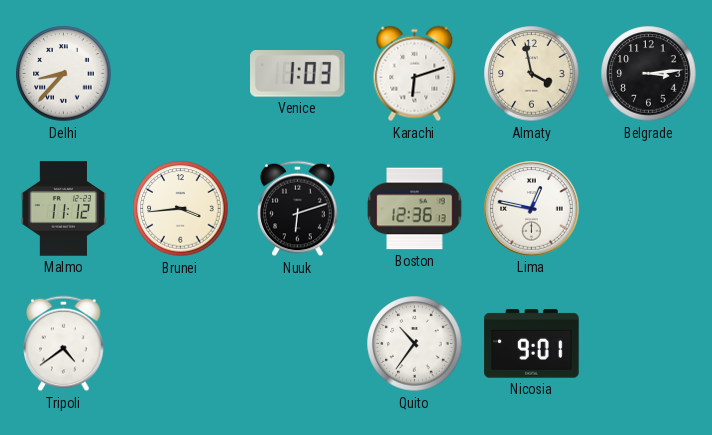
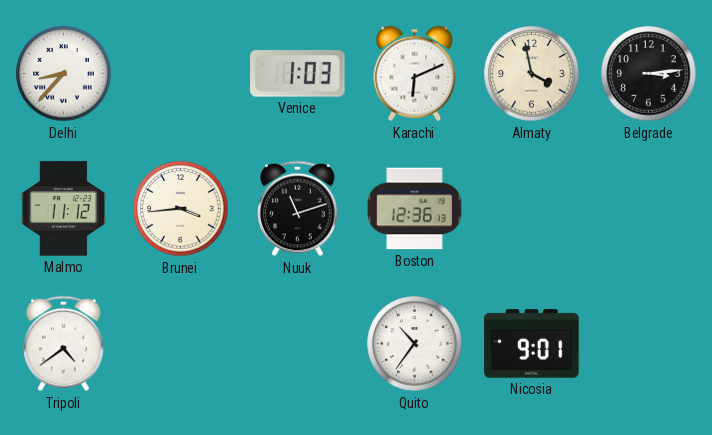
Karachi: 6:12 -> 6:11 (415, 74)
Nuuk: 6:12 -> 11:12 (298, 209)
Lima: 12:47 -> none (532, 209)
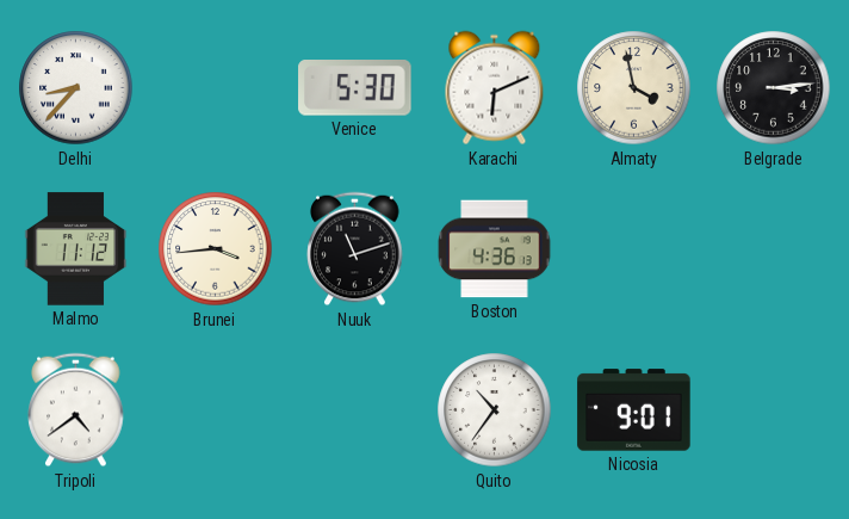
Venice: 1:03 -> 5:30 (355, 88)
Boston: 12:36 -> 4:36 (495, 249)
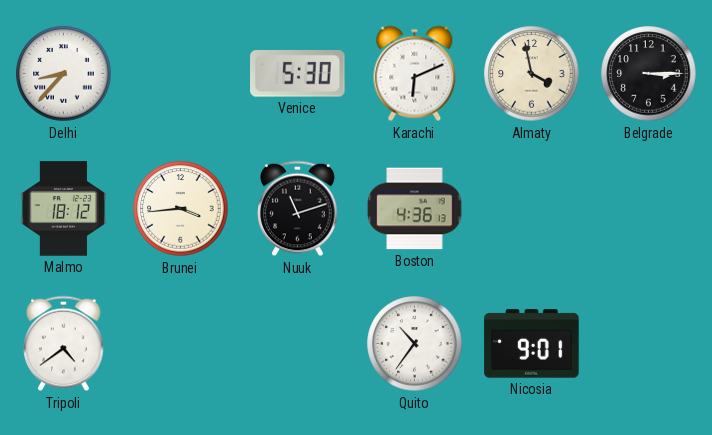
Belgrade: 3:14 -> 3:15 (649, 74)
Malmo: 11:12 -> 18:12 (64, 209)
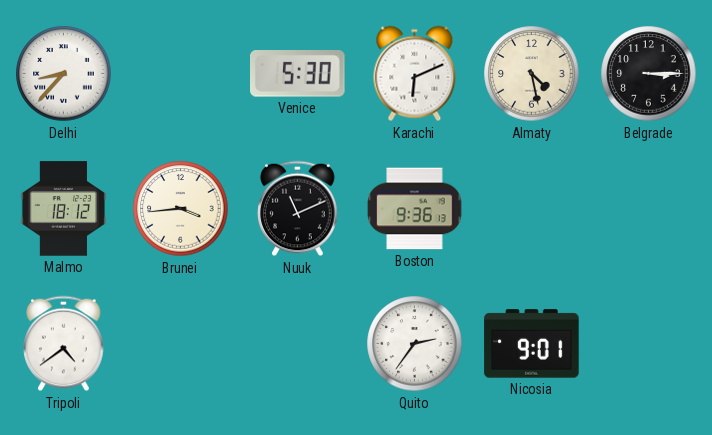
Almaty: 3:58 -> 4:28 (532, 74)
Nuuk: 11:12 -> 11:11 (298, 209)
Boston: 4:36 -> 9:36 (415, 209)
Quito: 10:36 -> 2:36 (415, 344)
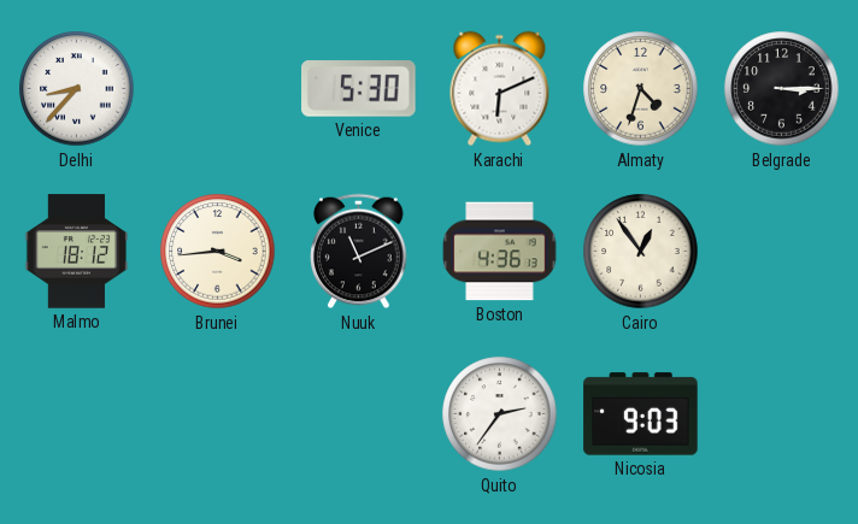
Almaty: 4:28 -> 4:33 (641, 89)
Boston: 9:36 -> 4:36 (500, 252)
Cairo: none -> 12:54 (641, 252)
Tripoli: 4:39 -> none (64, 344)
Nicosia: 9:01 -> 9:03 (641, 414)
